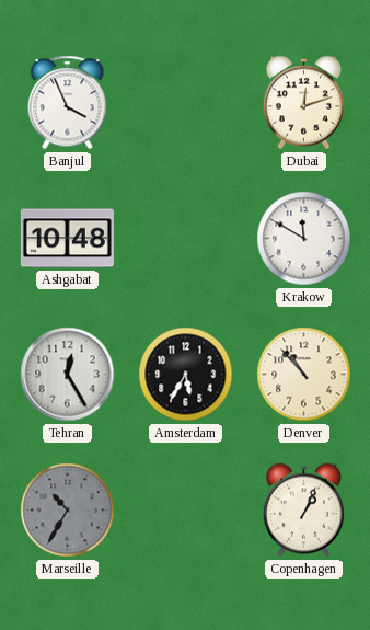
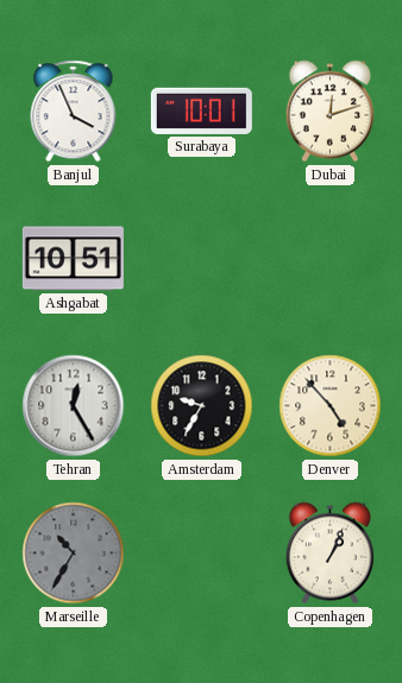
Surabaya: none -> 10:01 (201, 110)
Ashgabat: 10:48 -> 10:51 (73, 259)
Krakow: 11:50 -> none (304, 239)
Amsterdam: 5:35 -> 9:35 (202, 406)
Denver: 10:53 -> 4:53 (331, 406)
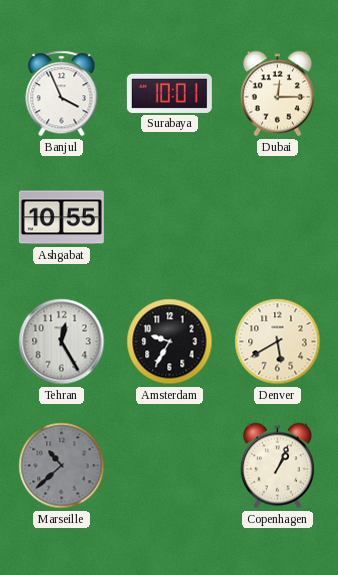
Dubai: 12:12 -> 12:15 (277, 94)
Ashgabat: 10:51 -> 10:55 (61, 218)
Denver: 4:53 -> 5:40 (278, 342)
Marseille: 10:35 -> 10:38 (62, 466)
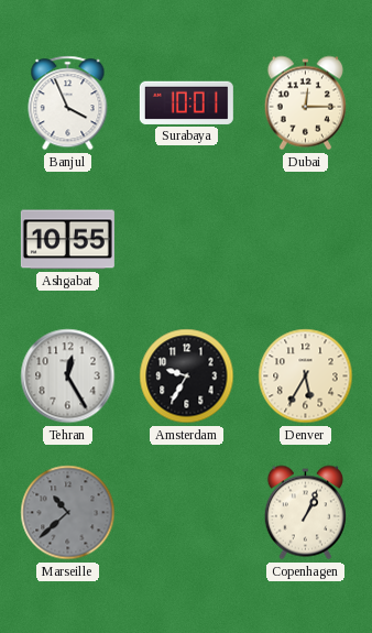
Denver: 5:40 -> 5:35 (306, 376)
